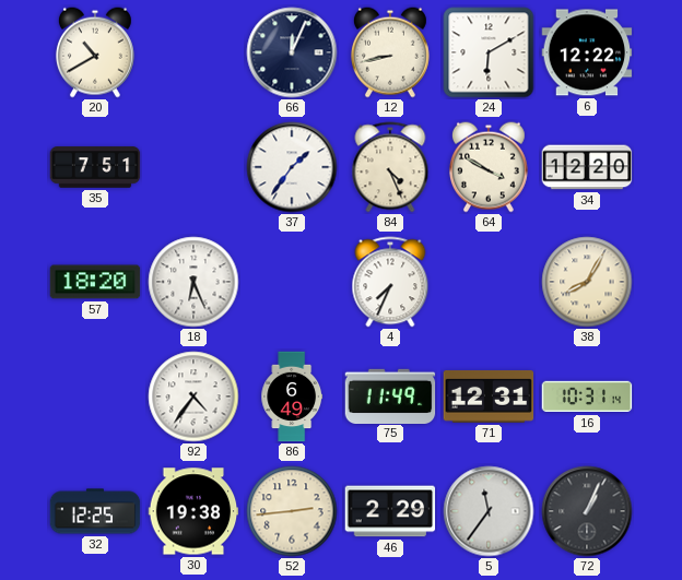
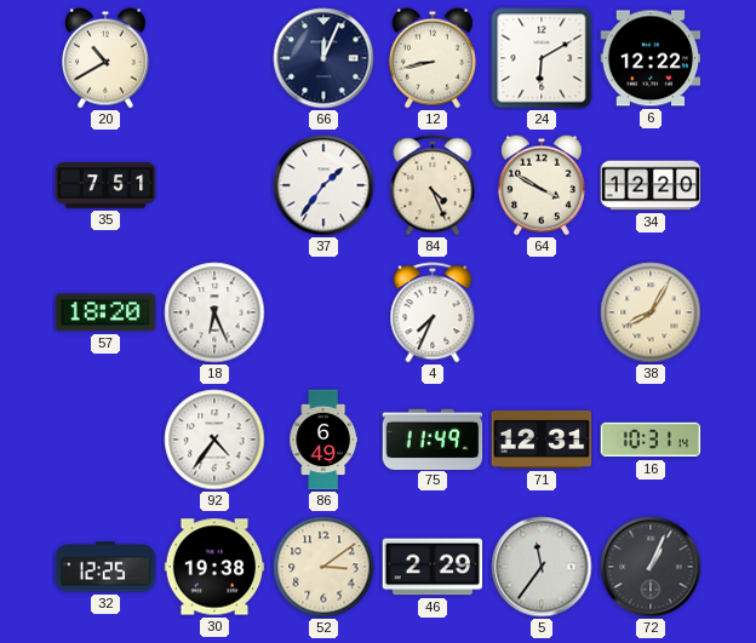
52: 2:44 -> 3:09 (323, 567)
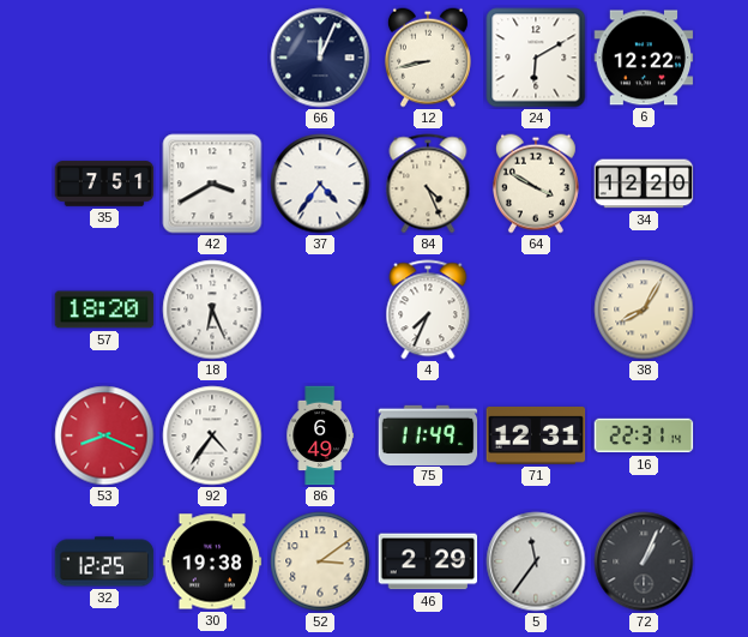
20: 10:40 -> none (105, 58)
42: none -> 3:40 (212, 184)
37: 1:36 -> 4:36 (320, 184)
53: none -> 8:19 (104, 435)
16: 10:31 -> 22:31 (644, 435)
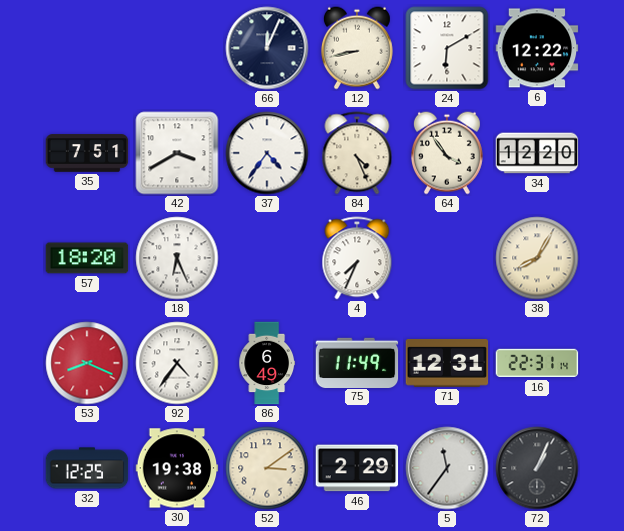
64: 3:50 -> 3:54 (447, 153)
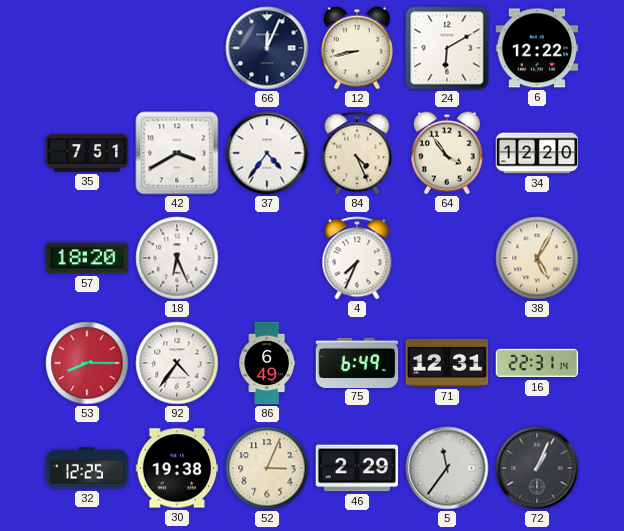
38: 8:05 -> 5:05 (537, 258)
53: 8:19 -> 8:15 (87, 363)
75: 11:49 -> 6:49 (357, 362)
52: 3:09 -> 3:04 (267, 468)
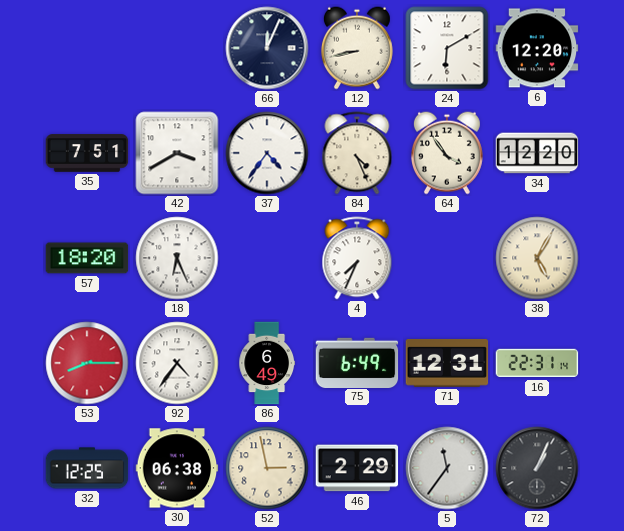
6: 12:22 -> 12:20 (537, 48)
30: 19:38 -> 06:38 (177, 468)
52: 3:04 -> 2:58 (267, 468)
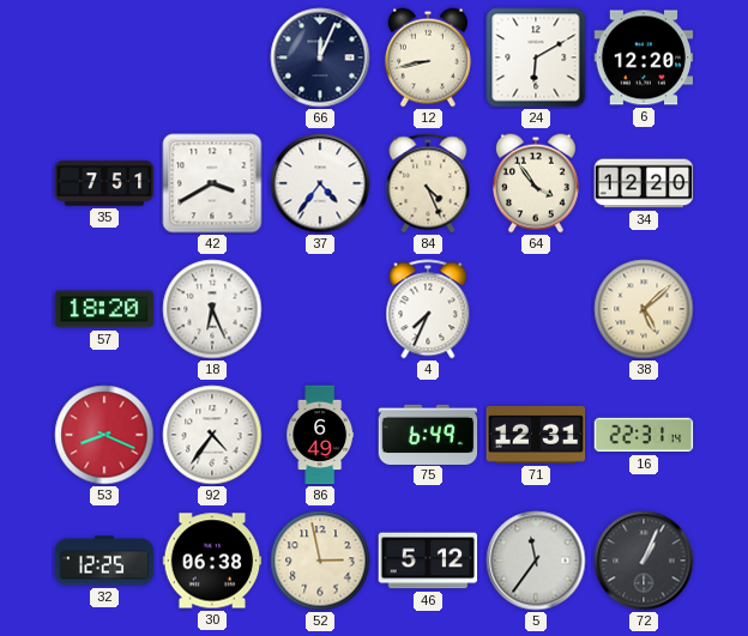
38: 5:05 -> 5:08 (644, 309)
53: 8:15 -> 8:19 (104, 435)
46: 2:29 -> 5:12 (428, 561)
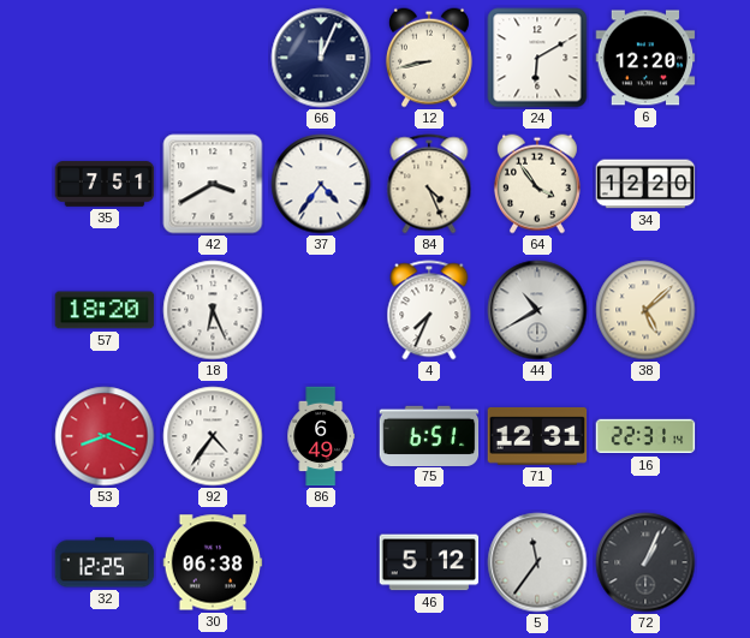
44: none -> 10:40 (537, 310)
75: 6:49 -> 6:51 (429, 435)
52: 2:58 -> none (320, 561)
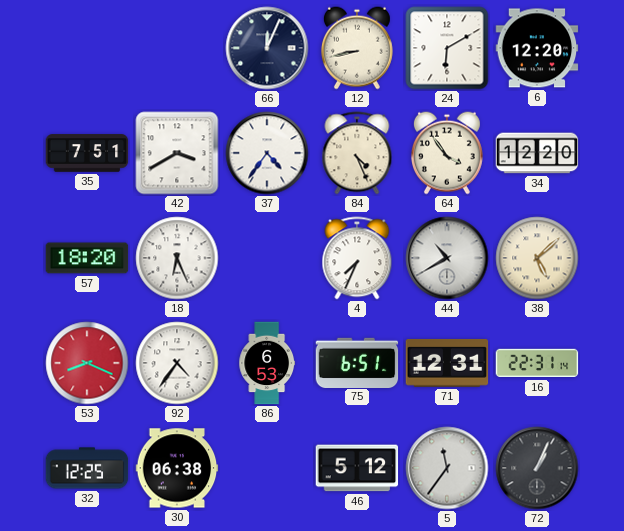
86: 6:49 -> 6:53 (266, 363)
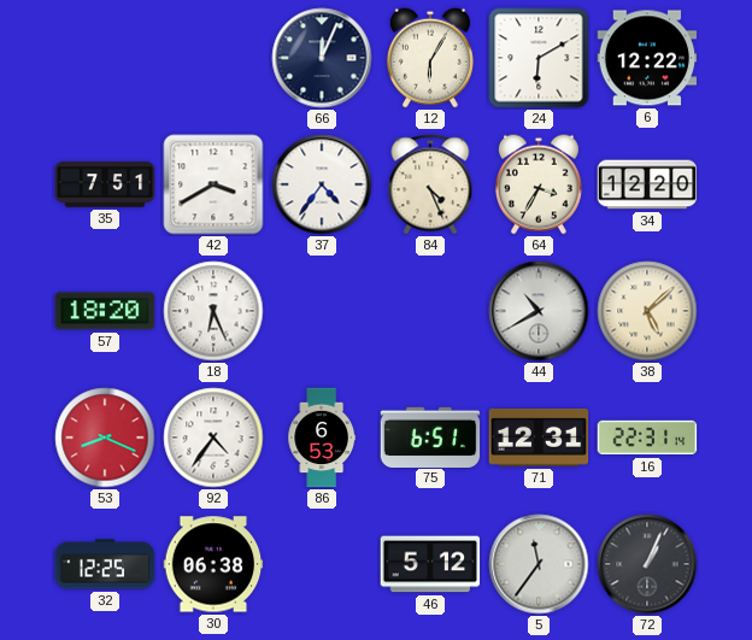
12: 8:43 -> 6:05 (430, 58)
6: 12:20 -> 12:22 (647, 58)
64: 3:54 -> 3:35 (539, 184)
4: 7:34 -> none (357, 258)
